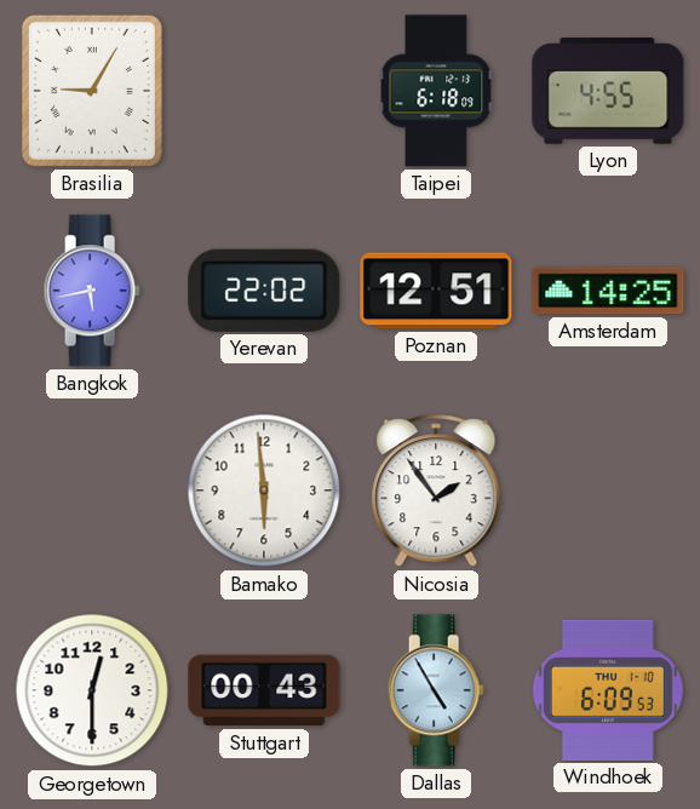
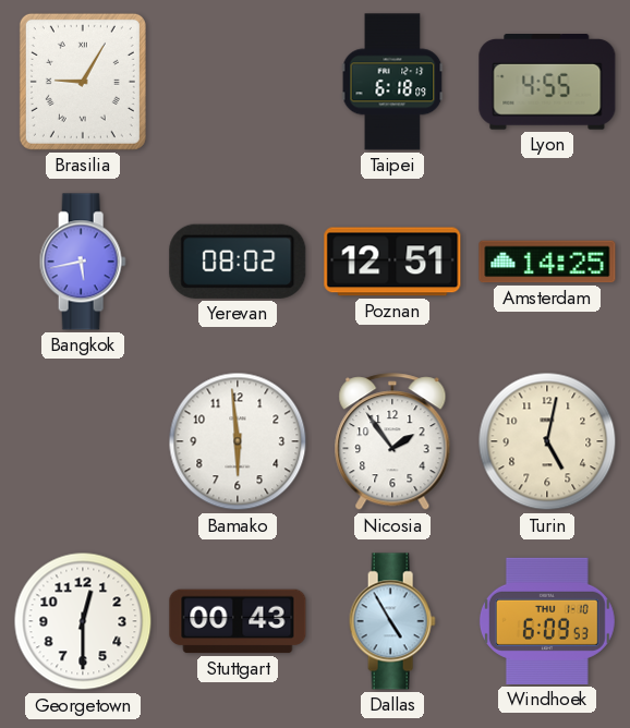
Yerevan: 22:02 -> 08:02 (238, 262)
Turin: none -> 5:02 (547, 441)
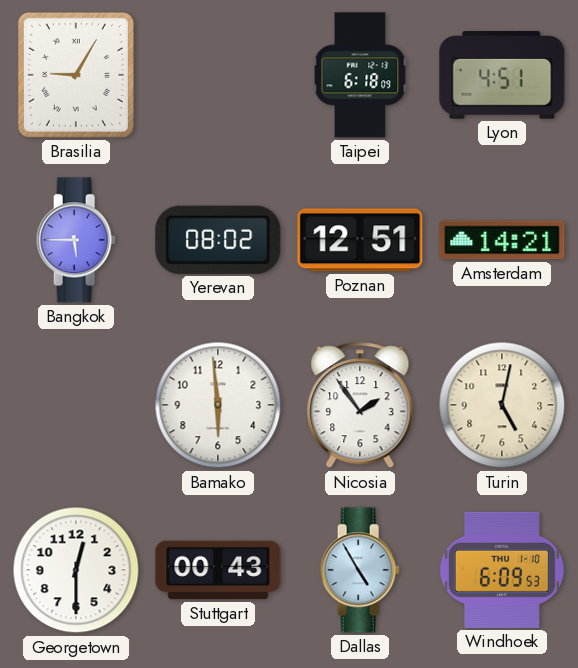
Lyon: 4:55 -> 4:51 (502, 76)
Bangkok: 5:43 -> 5:45 (76, 240)
Amsterdam: 14:25 -> 14:21 (502, 240)
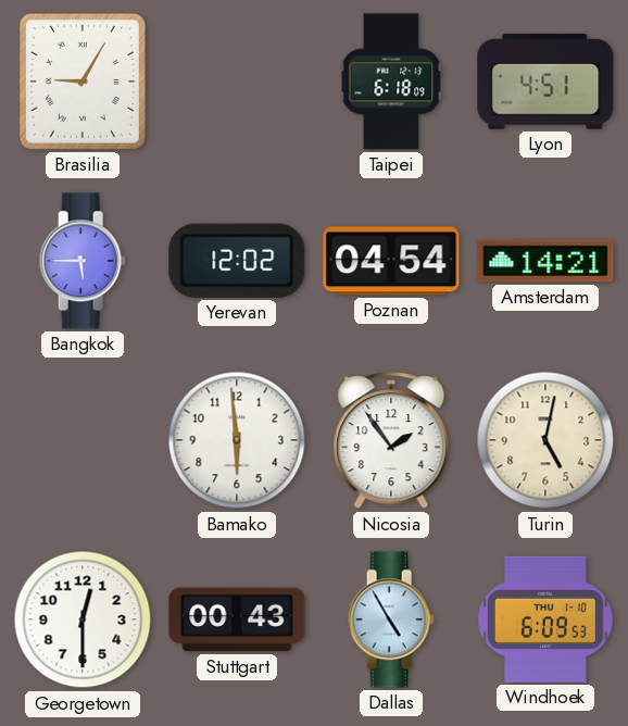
Yerevan: 08:02 -> 12:02 (237, 261)
Poznan: 12:51 -> 04:54 (391, 261)
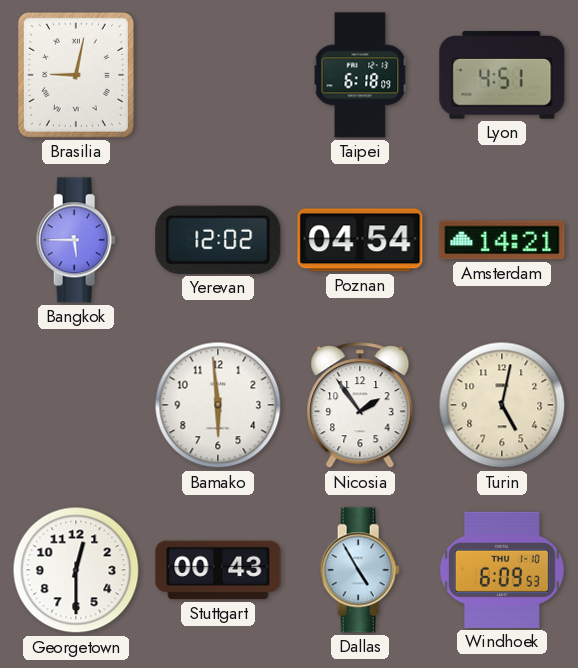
Brasilia: 9:05 -> 9:02 (76, 75)
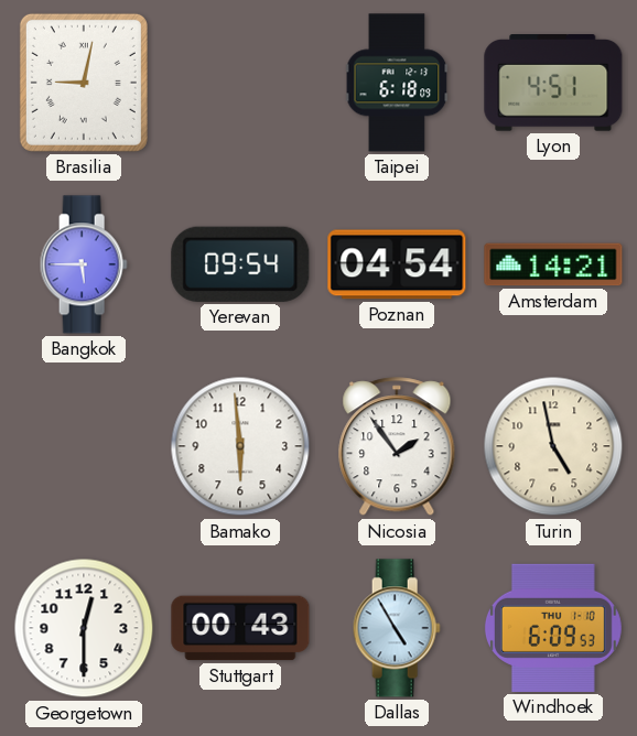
Yerevan: 12:02 -> 09:54 (240, 264)
Turin: 5:02 -> 4:58 (553, 446)
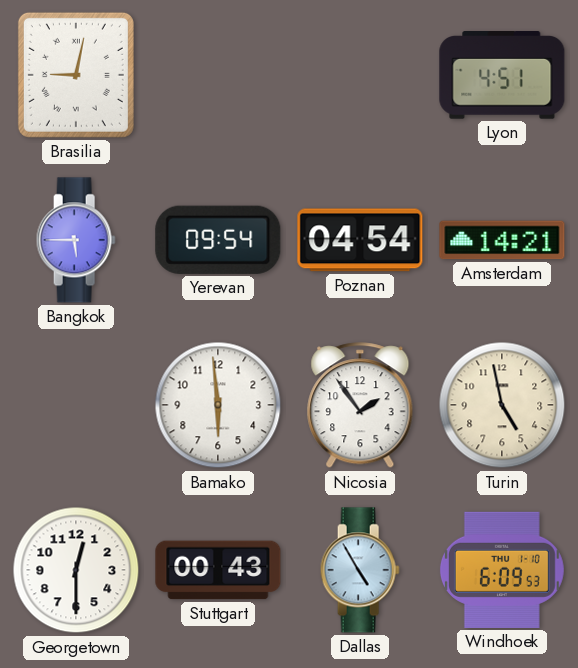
Taipei: 6:18 -> none (397, 83)
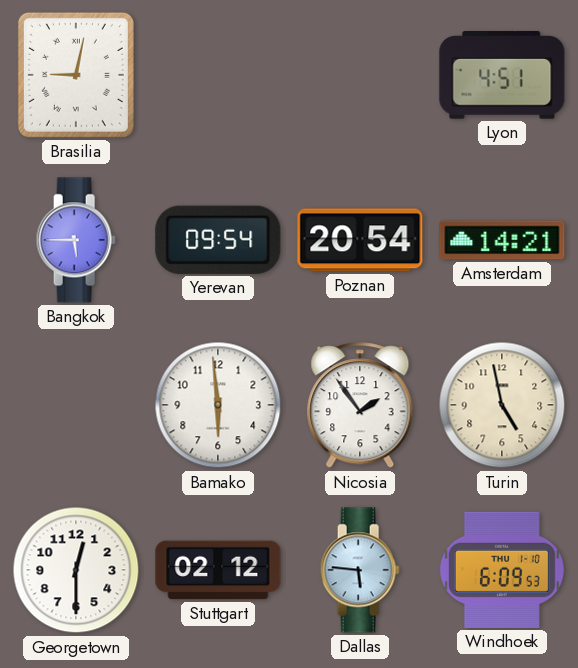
Poznan: 04:54 -> 20:54 (360, 240)
Stuttgart: 00:43 -> 02:12 (218, 570)
Dallas: 4:55 -> 5:46 (360, 570)
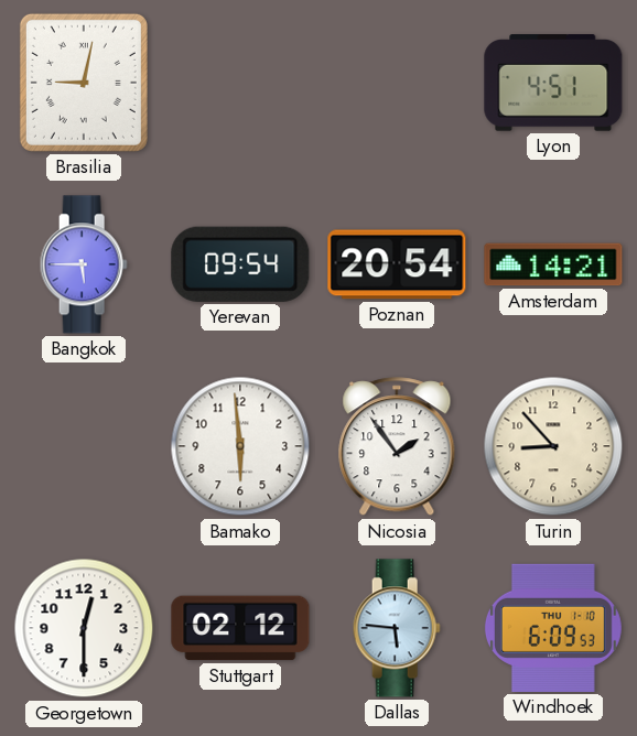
Turin: 4:58 -> 8:53 (553, 446)
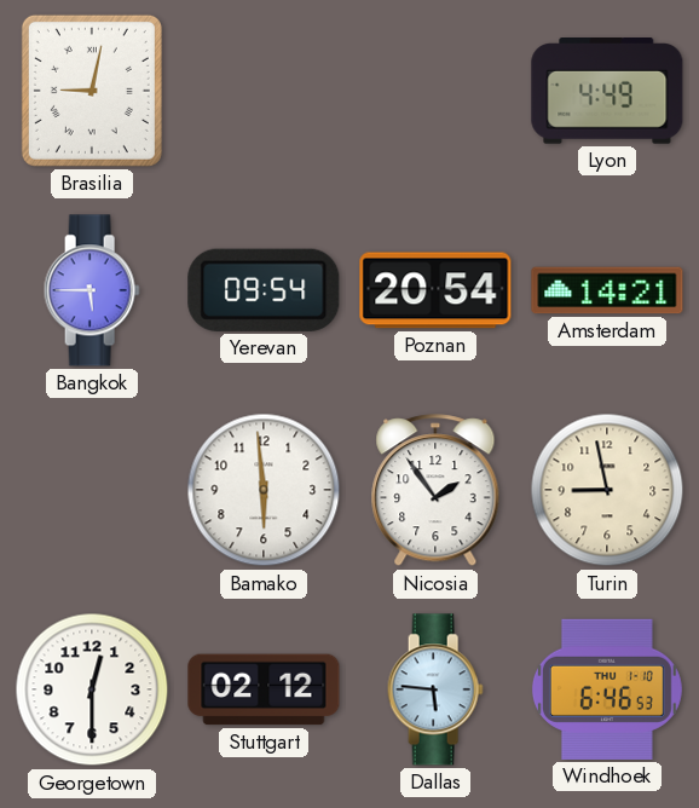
Lyon: 4:51 -> 4:49 (607, 92)
Turin: 8:53 -> 8:58 (607, 490)
Windhoek: 6:09 -> 6:46 (607, 689)
